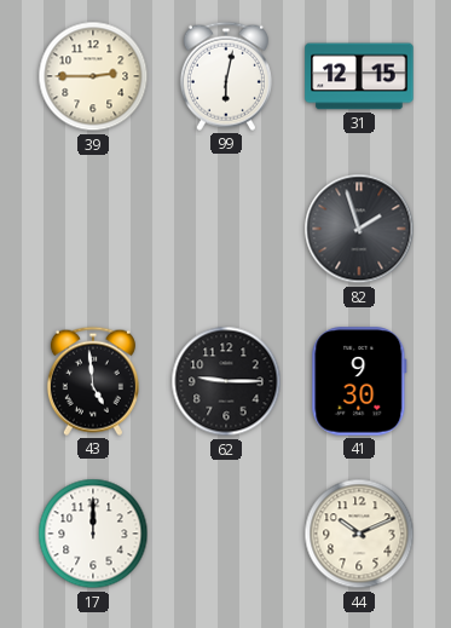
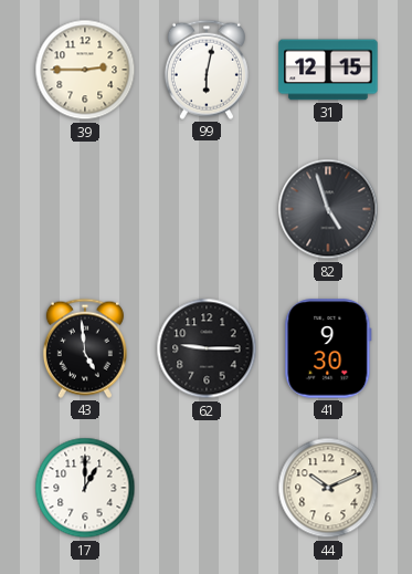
82: 1:57 -> 4:57 (328, 209)
17: 12:00 -> 1:00 (85, 488)
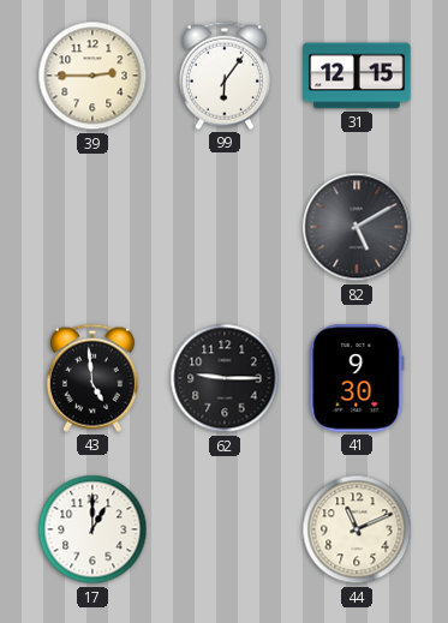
99: 6:02 -> 6:06 (225, 76)
82: 4:57 -> 5:10 (357, 227)
44: 10:11 -> 11:11 (357, 529)
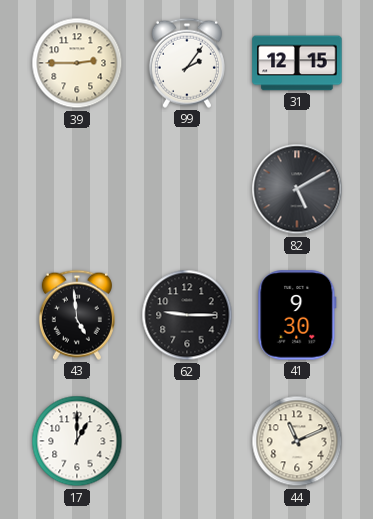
99: 6:06 -> 2:06 (187, 63)
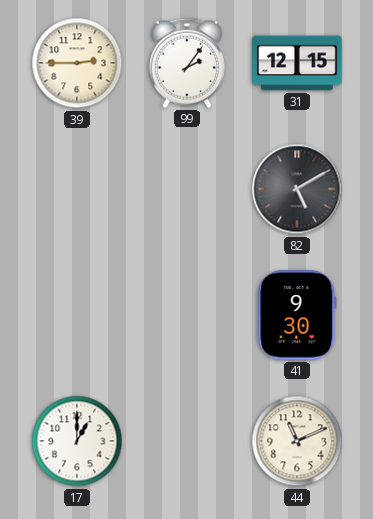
43: 4:59 -> none (77, 315)
62: 9:15 -> none (187, 315)
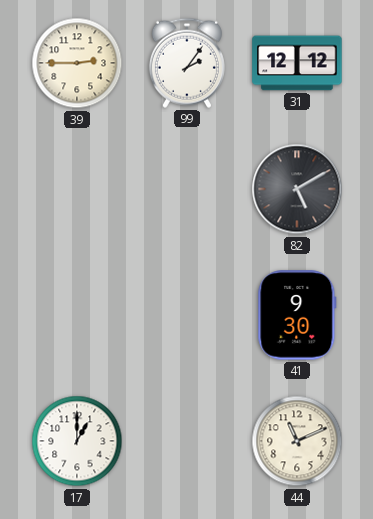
31: 12:15 -> 12:12 (297, 63)
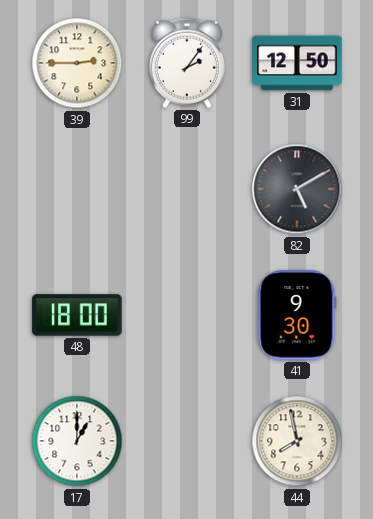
31: 12:12 -> 12:50 (297, 63)
48: none -> 18:00 (77, 315)
44: 11:11 -> 7:58 (297, 441)
